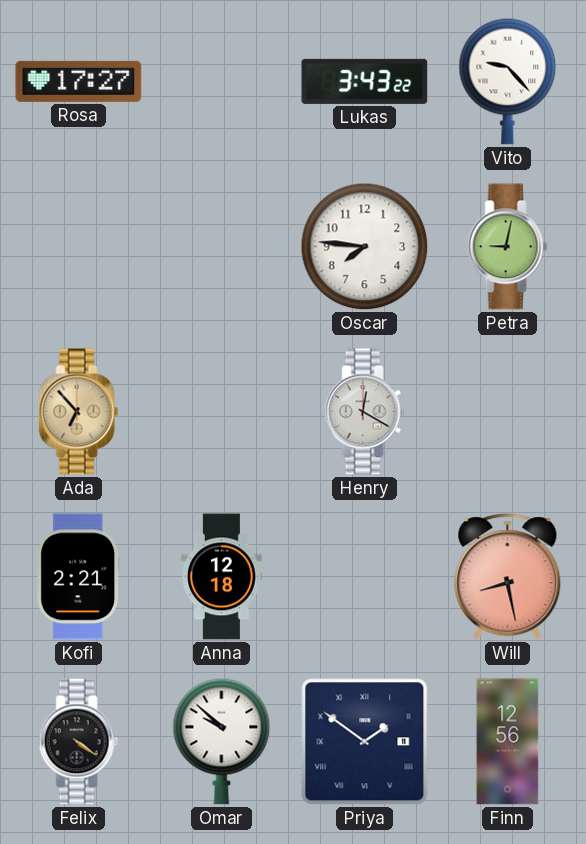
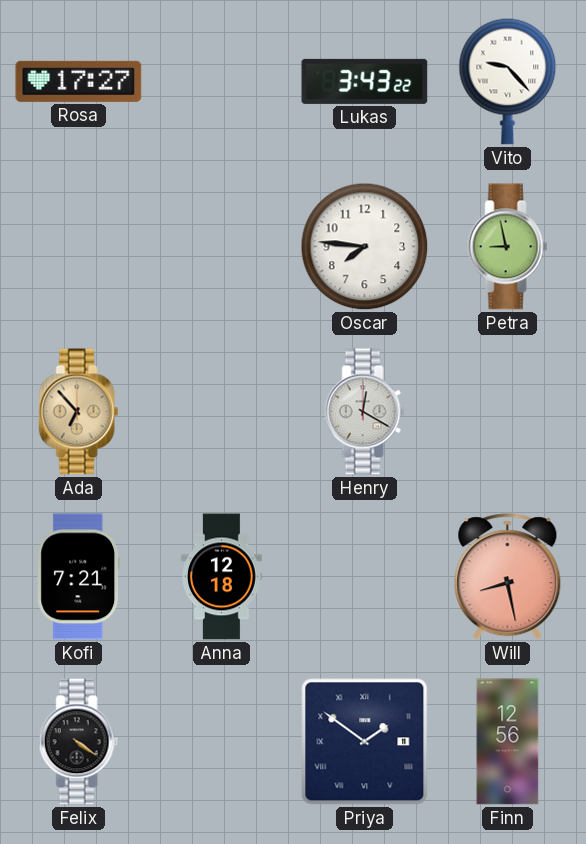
Petra: 9:02 -> 8:58 (508, 247)
Kofi: 2:21 -> 7:21 (79, 577)
Omar: 9:52 -> none (222, 741)
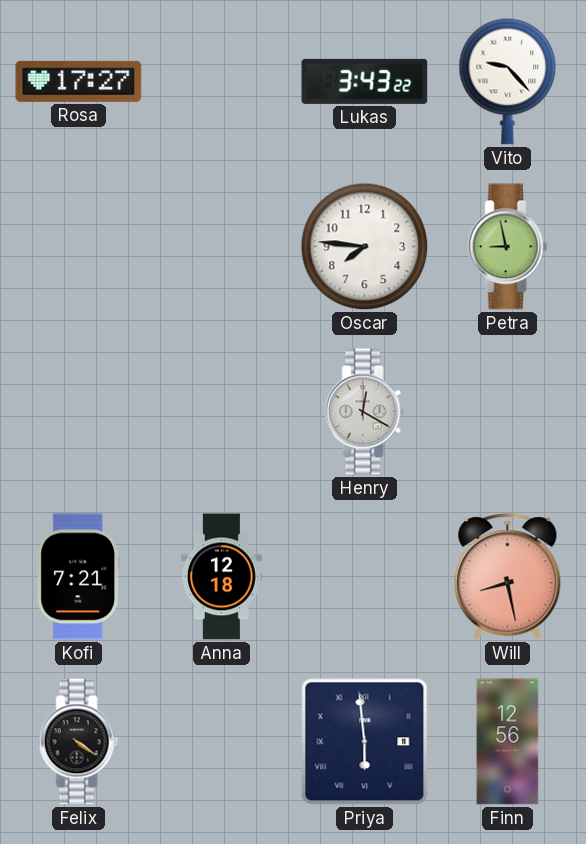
Ada: 6:53 -> none (79, 412)
Priya: 1:51 -> 5:59 (365, 742)
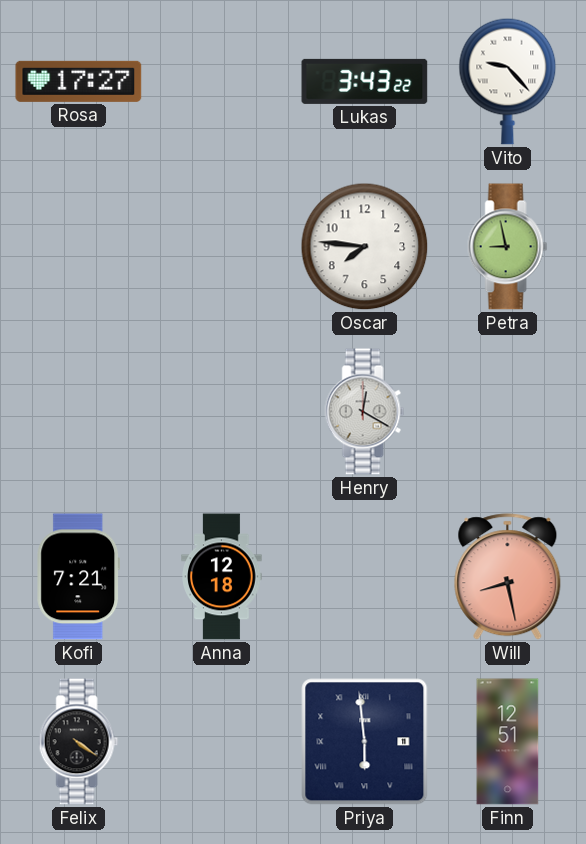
Finn: 12:56 -> 12:51 (508, 742)
